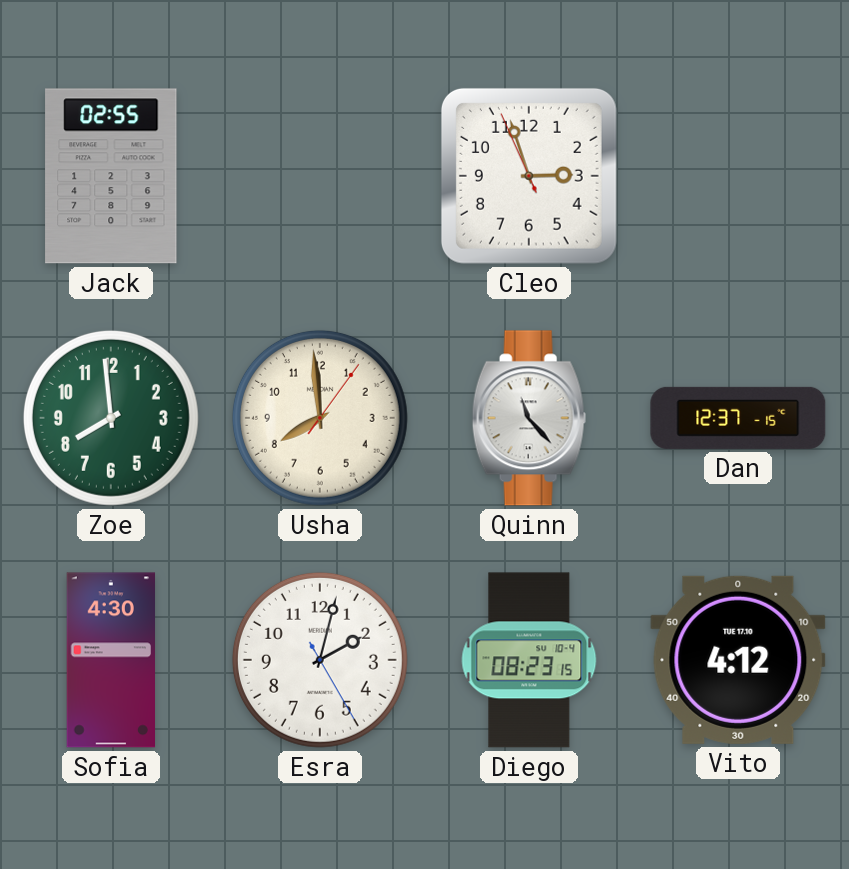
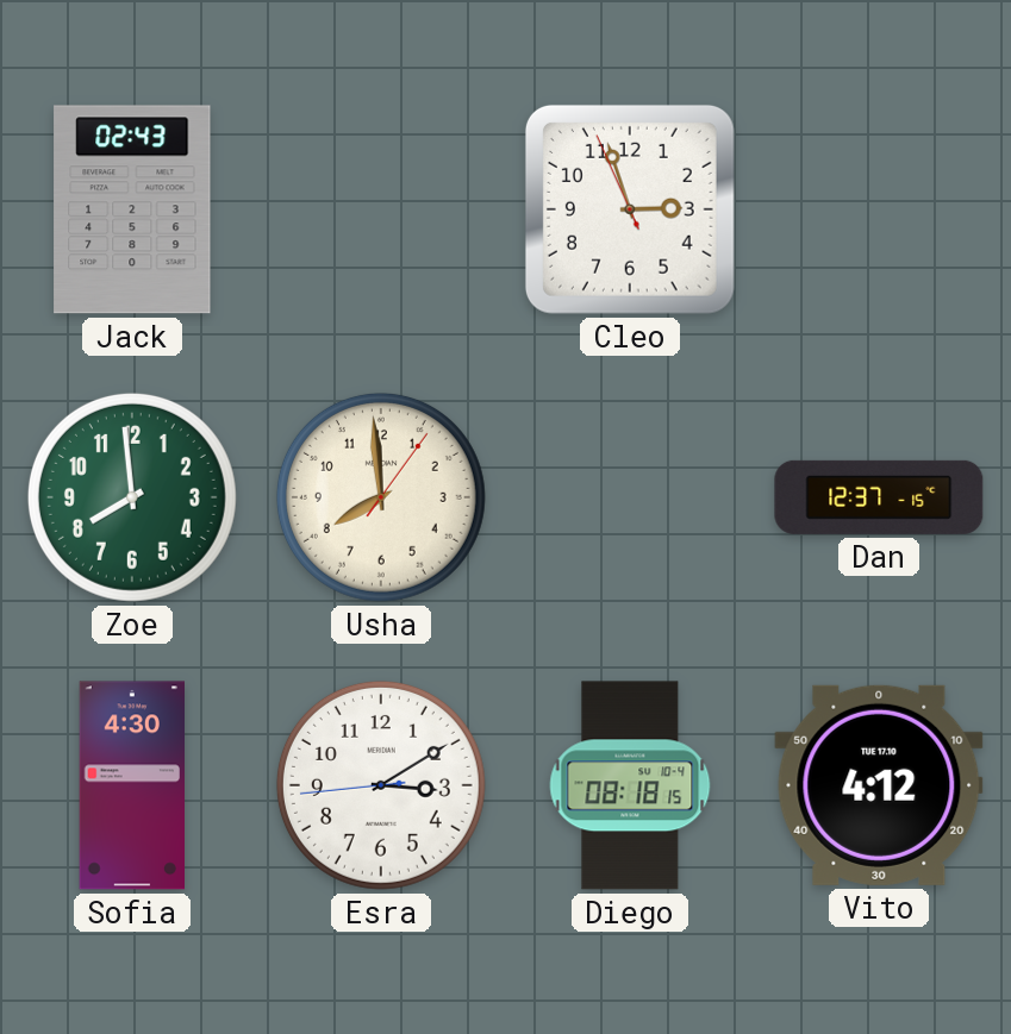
Jack: 02:55 -> 02:43 (132, 209)
Quinn: 11:23 -> none (529, 418)
Esra: 2:02 -> 3:09 (381, 785)
Diego: 08:23 -> 08:18 (630, 785)
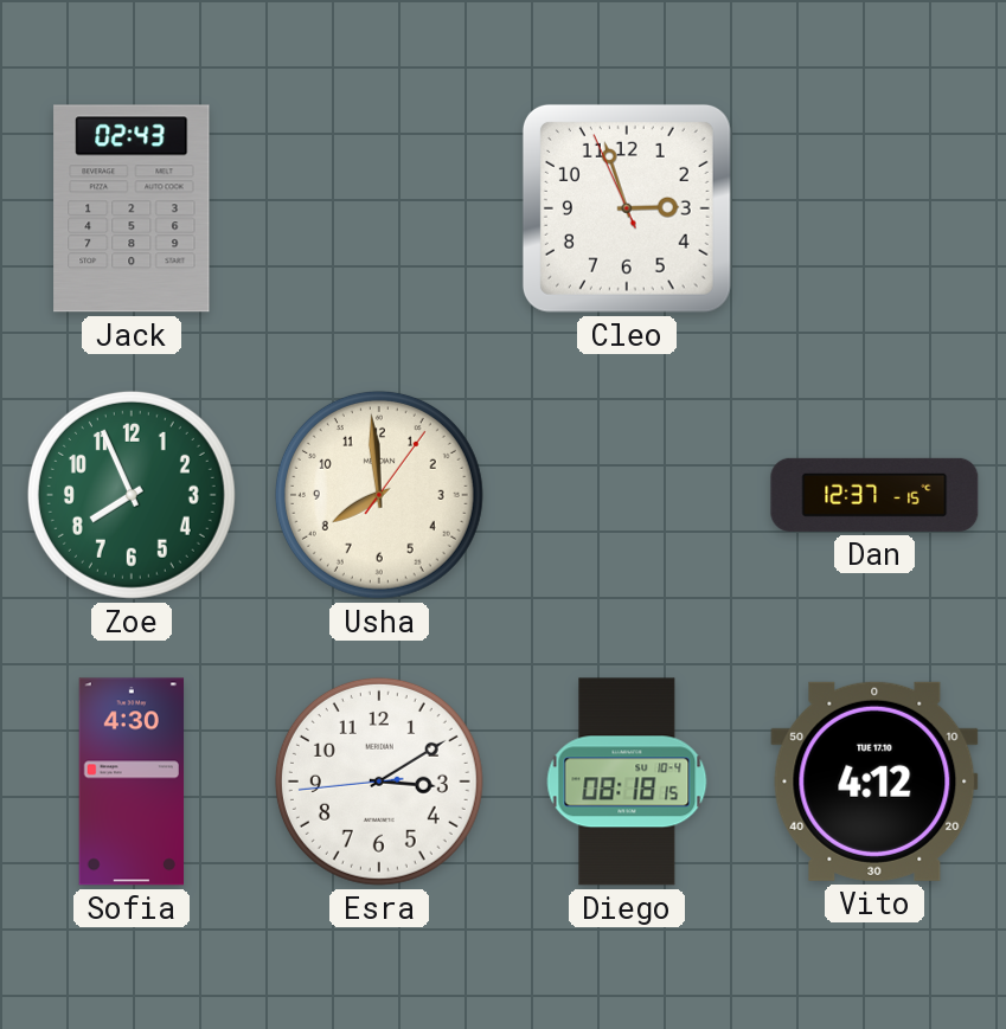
Zoe: 7:59 -> 7:56 (132, 495)
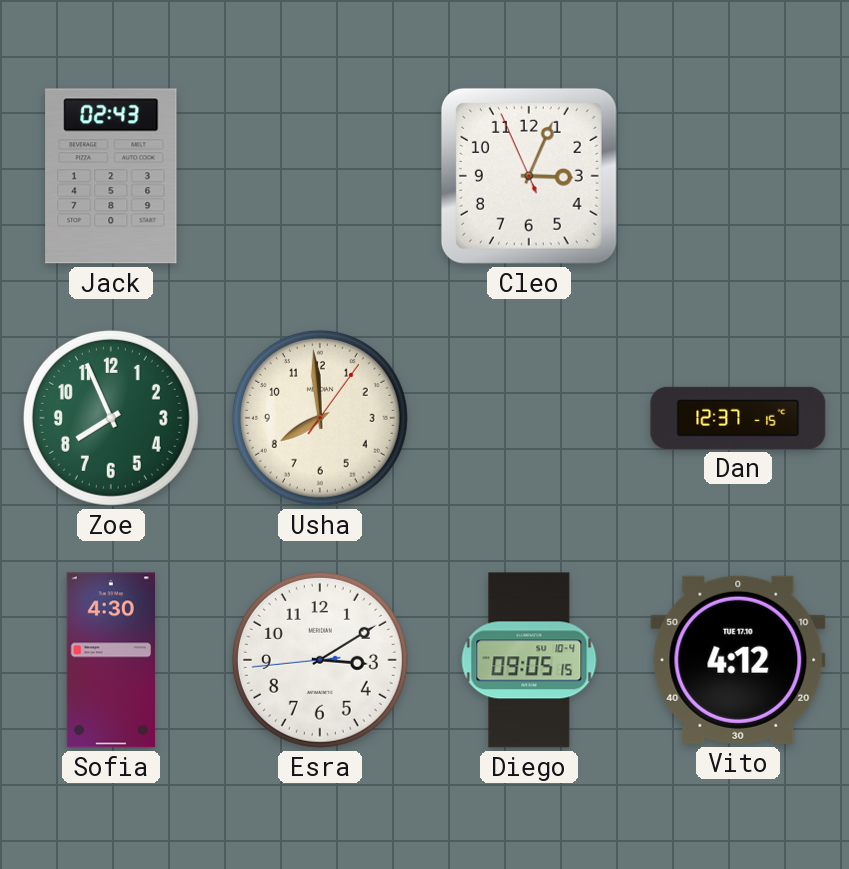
Cleo: 2:56 -> 3:03 (529, 176)
Diego: 08:18 -> 09:05 (529, 660)
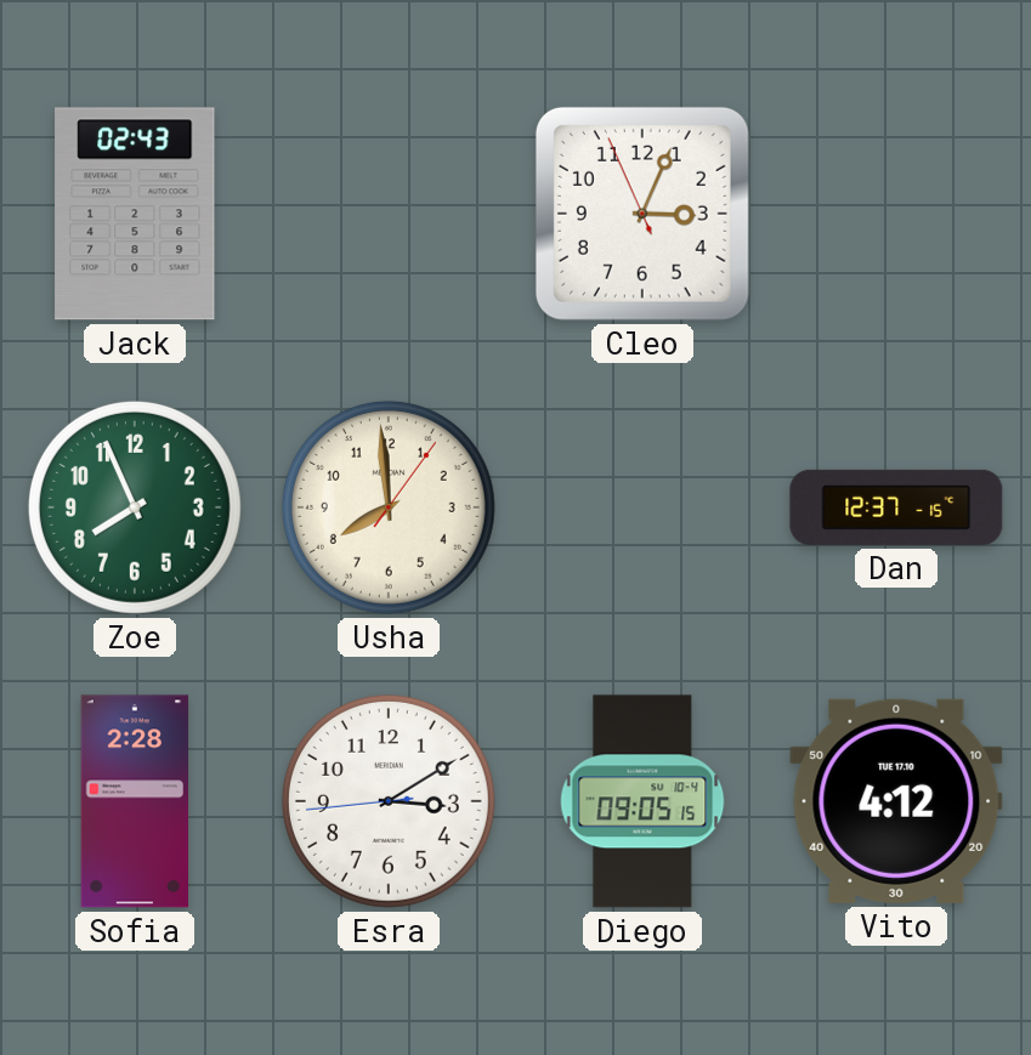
Sofia: 4:30 -> 2:28 (135, 801)
